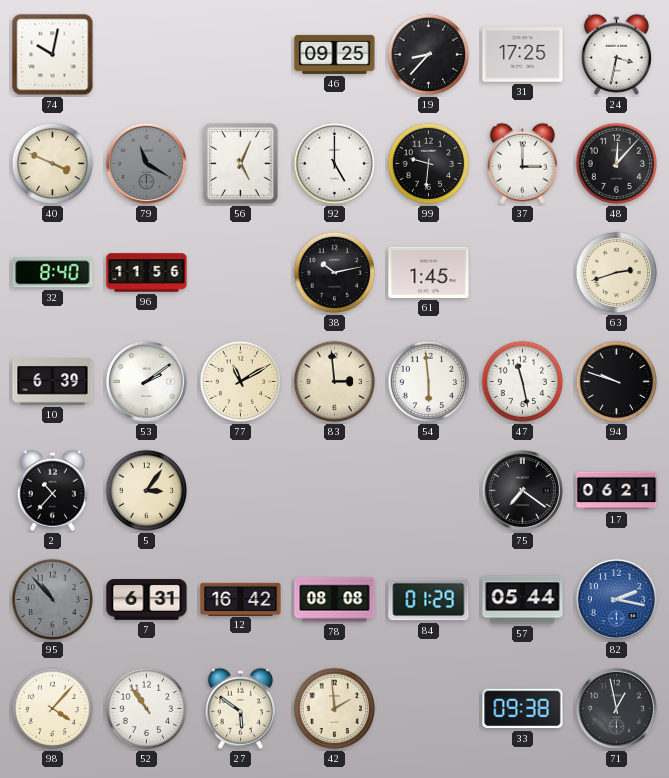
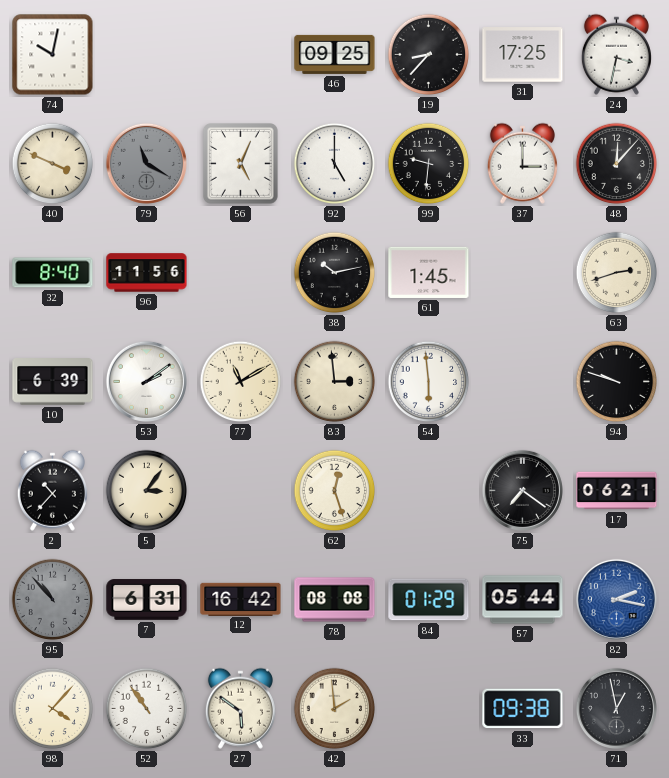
47: 11:28 -> none (523, 382)
62: none -> 12:27 (335, 491)
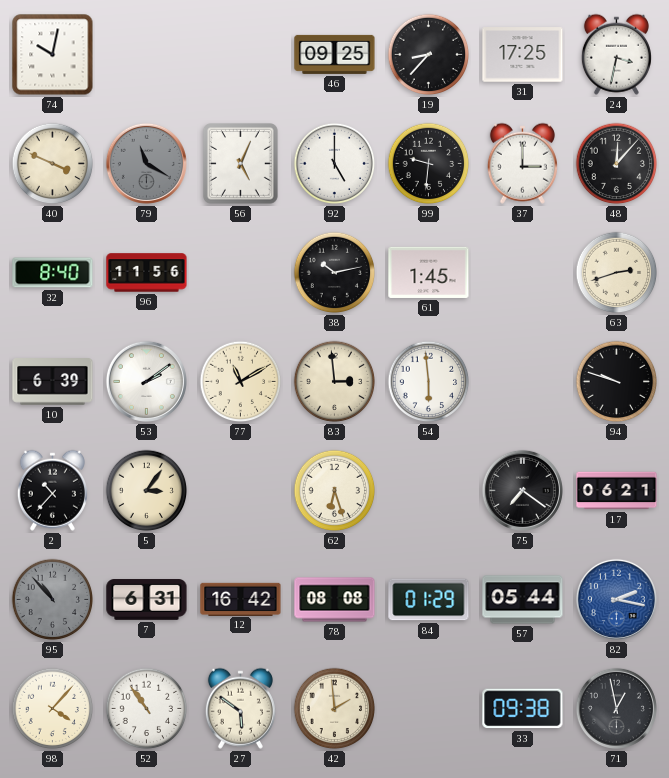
62: 12:27 -> 6:27 (335, 491)
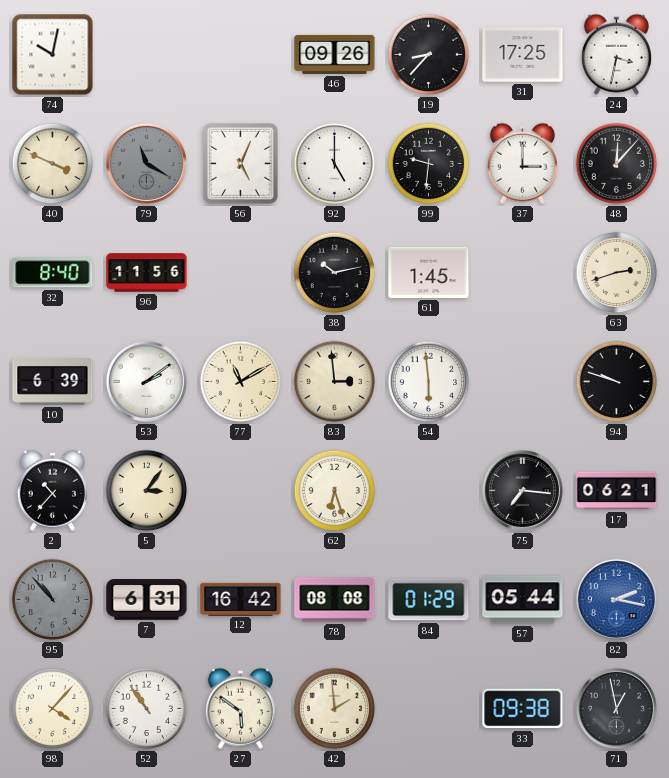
46: 09:25 -> 09:26 (335, 54)
75: 7:21 -> 7:16 (522, 490)
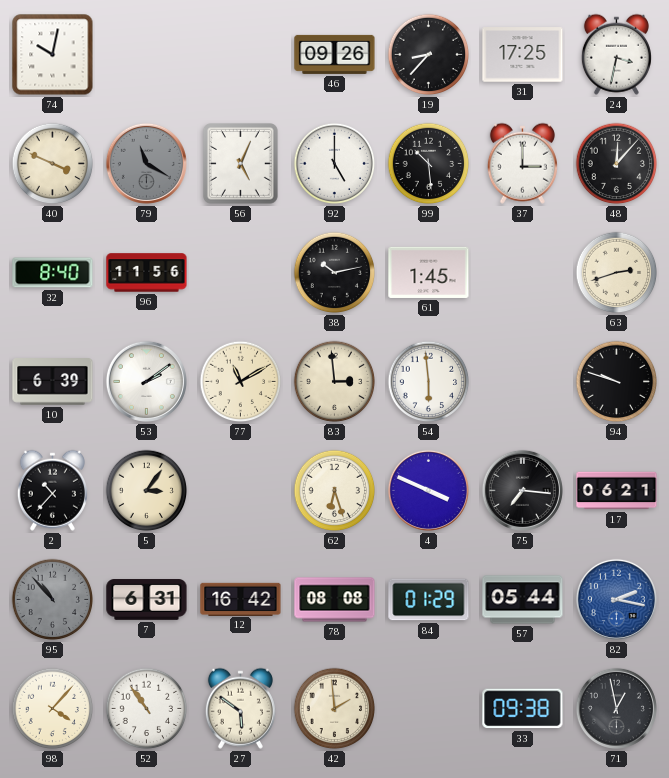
99: 9:31 -> 10:29 (429, 164)
4: none -> 3:49 (428, 490)
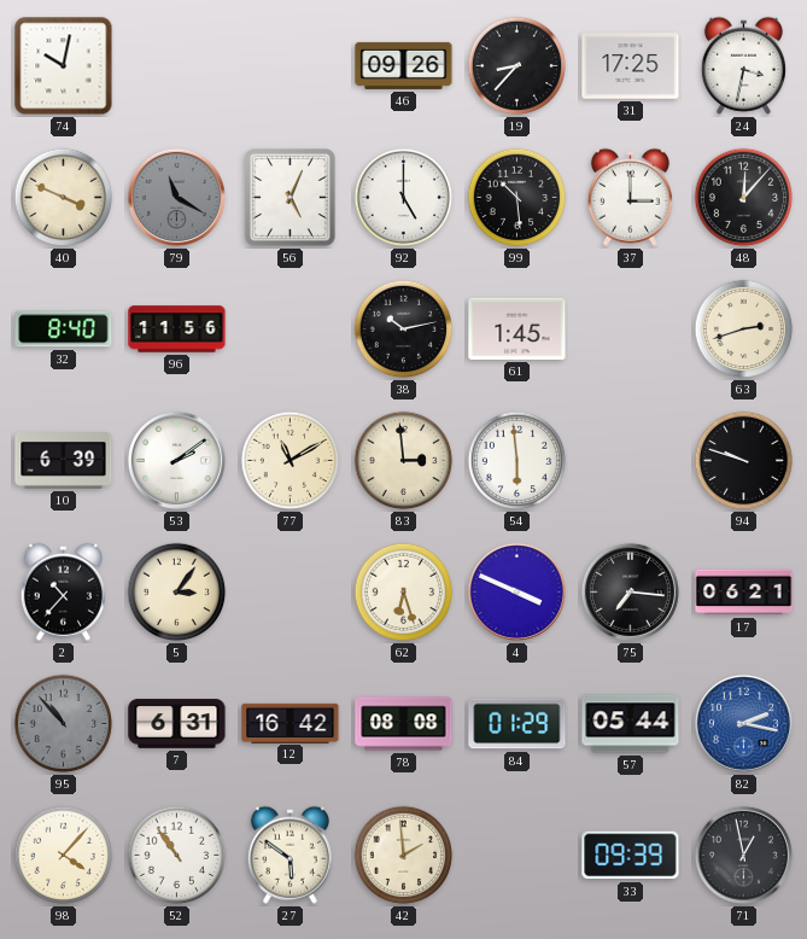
33: 09:38 -> 09:39 (631, 856)
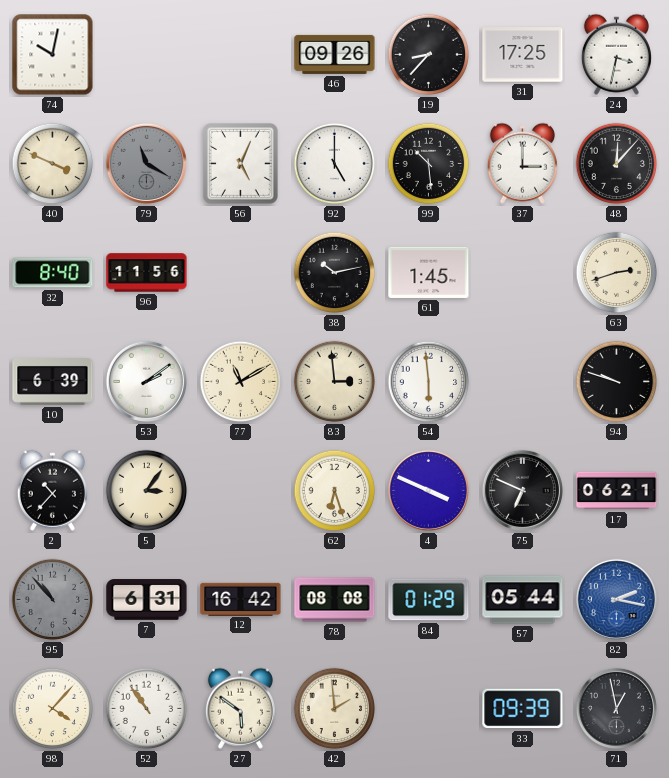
75: 7:16 -> 6:49 (522, 490)
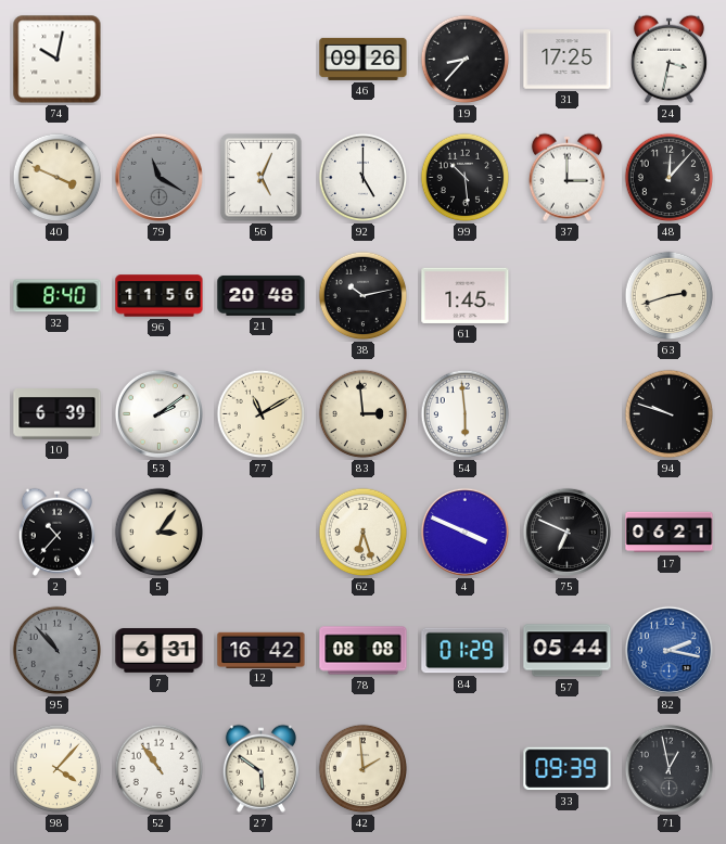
21: none -> 20:48 (262, 295)
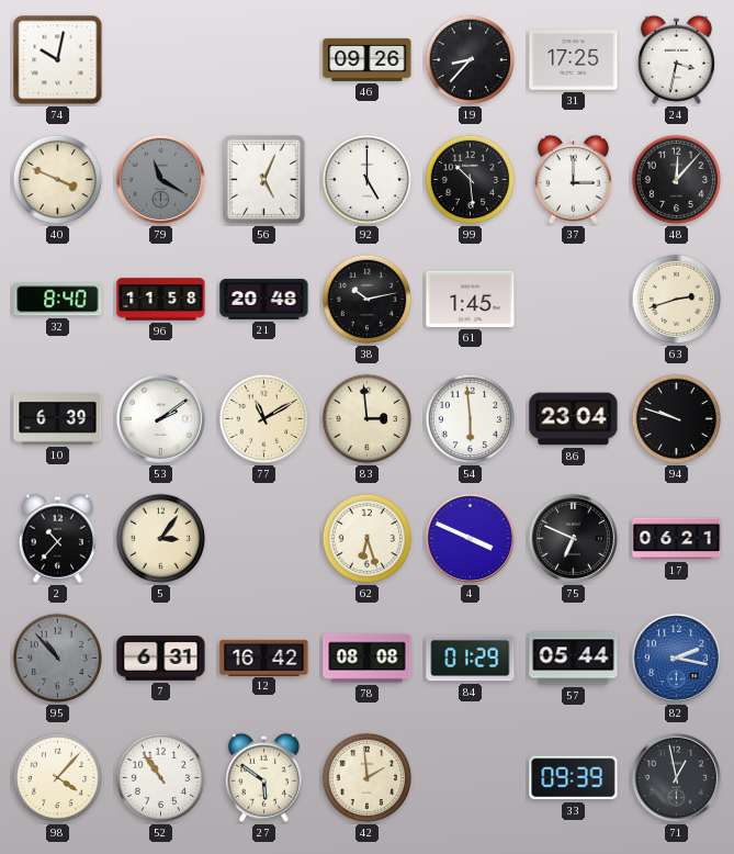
96: 11:56 -> 11:58 (161, 300)
86: none -> 23:04 (574, 419)
